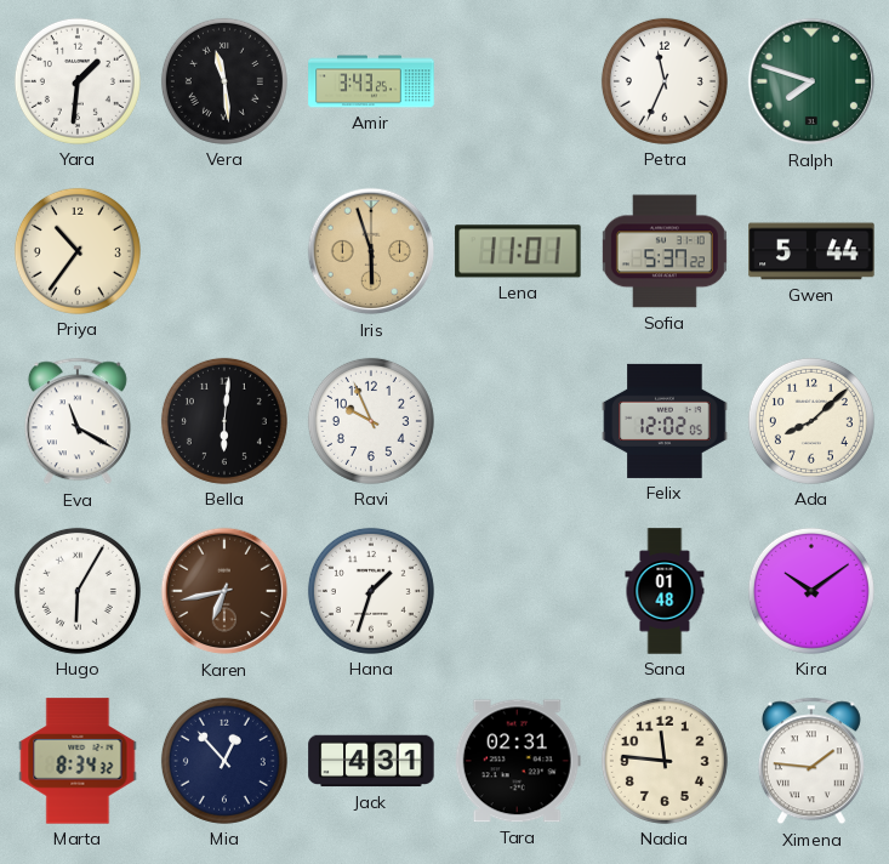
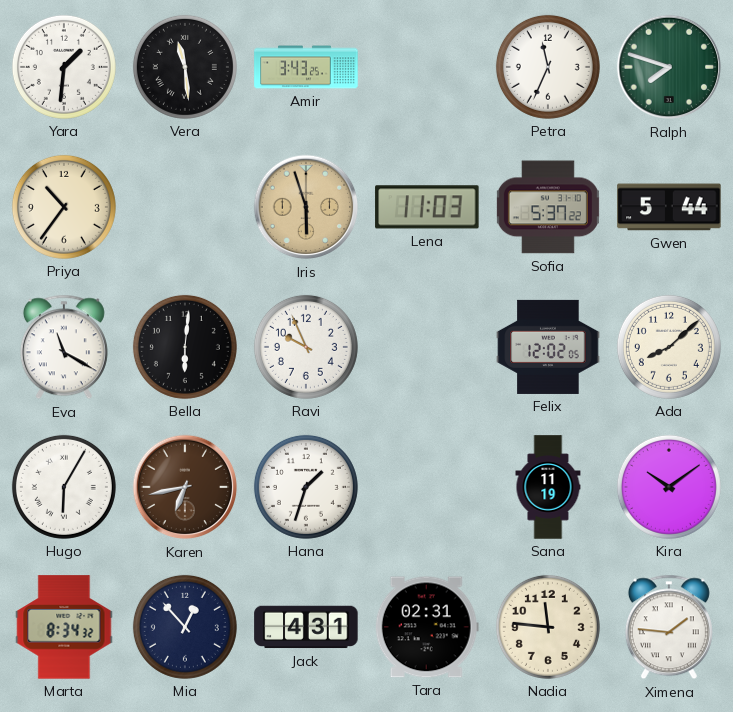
Lena: 11:01 -> 11:03 (427, 207)
Sana: 01:48 -> 11:19 (548, 487)
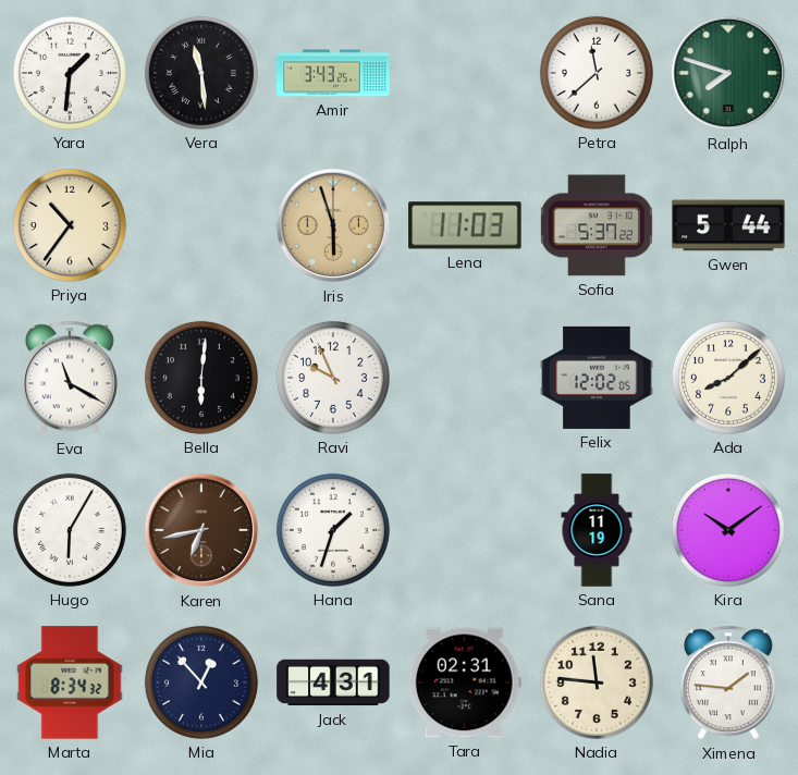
Petra: 11:34 -> 11:38 (597, 73)
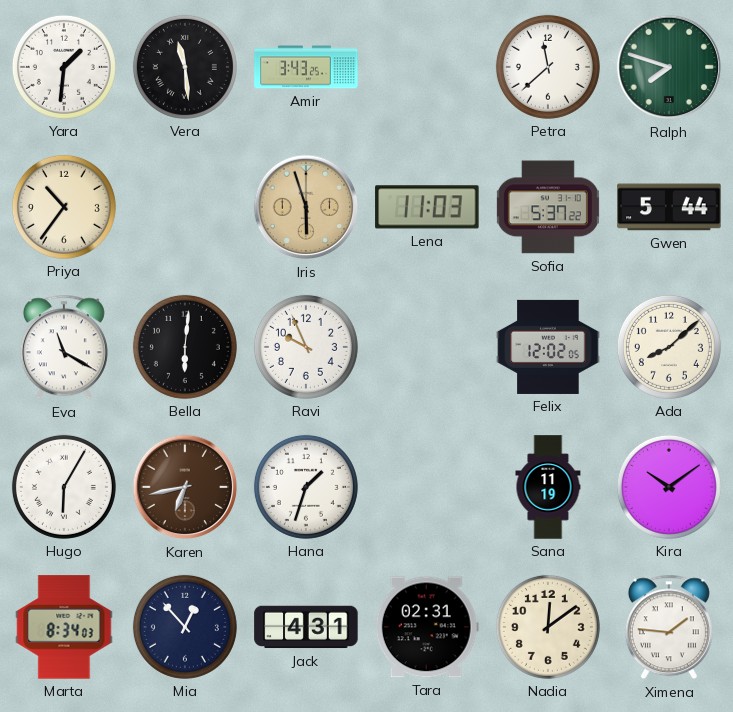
Marta: 8:34:32 -> 8:34:03 (64, 627)
Nadia: 11:46 -> 12:09 (548, 627)
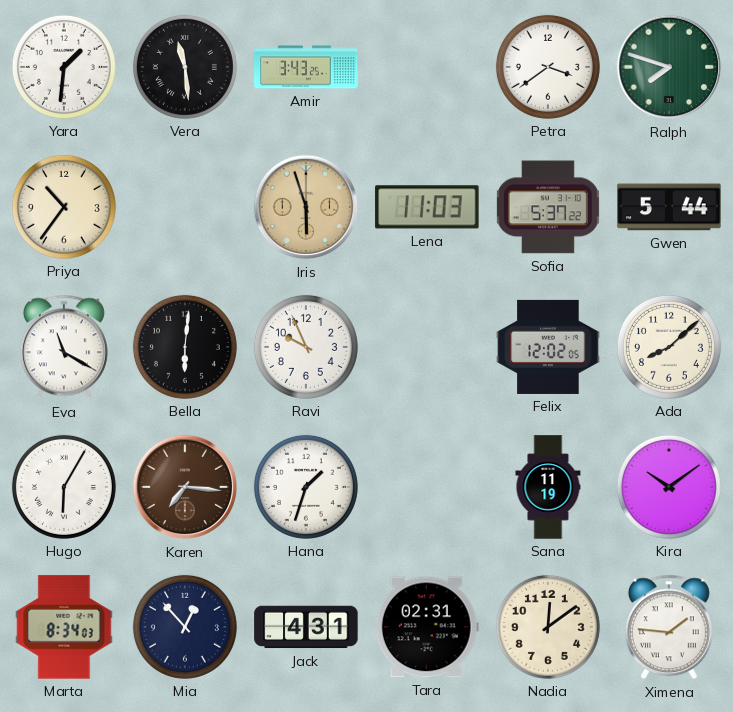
Petra: 11:38 -> 3:39 (548, 67)
Karen: 6:43 -> 7:16 (185, 487)
